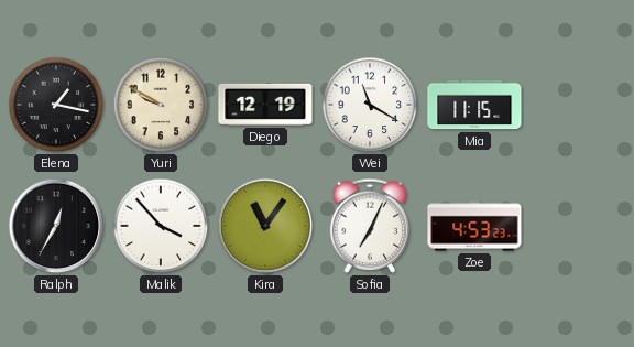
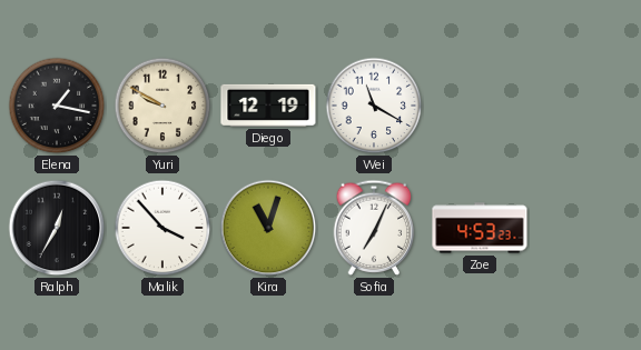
Mia: 11:15 -> none (474, 105)
Kira: 11:06 -> 11:03 (268, 228)
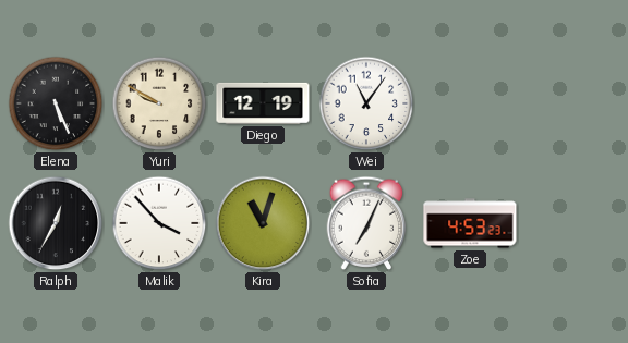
Elena: 1:17 -> 5:26 (56, 103)
Wei: 11:20 -> 11:06 (366, 103)
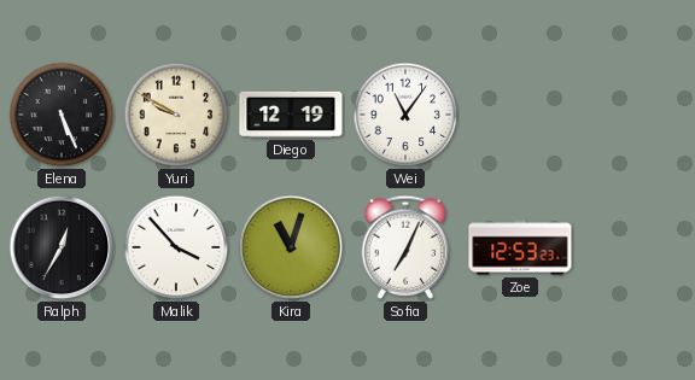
Zoe: 4:53 -> 12:53 (520, 247)
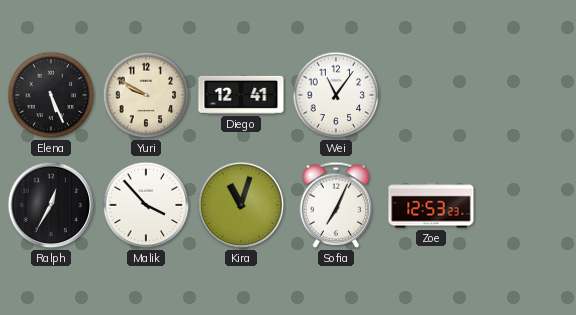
Diego: 12:19 -> 12:41 (241, 95)
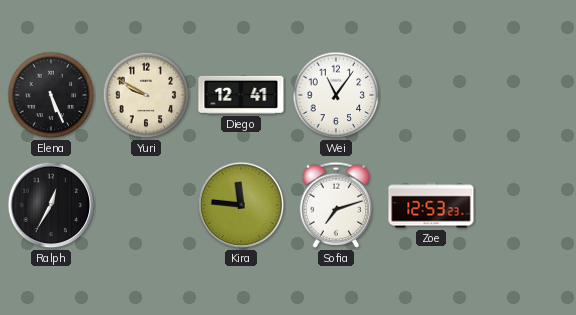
Malik: 3:53 -> none (146, 205)
Kira: 11:03 -> 11:46 (241, 205)
Sofia: 7:04 -> 7:12 (336, 205)
